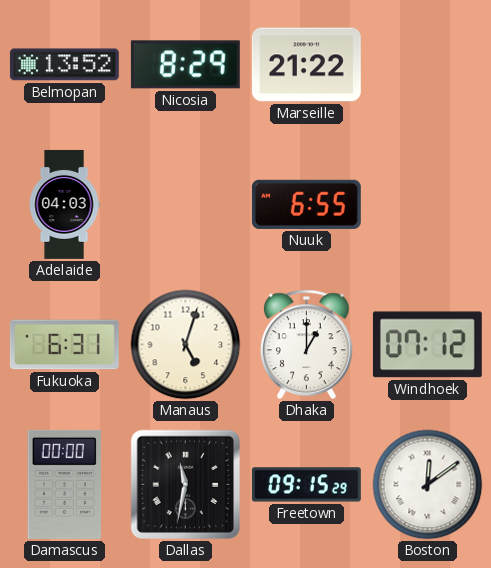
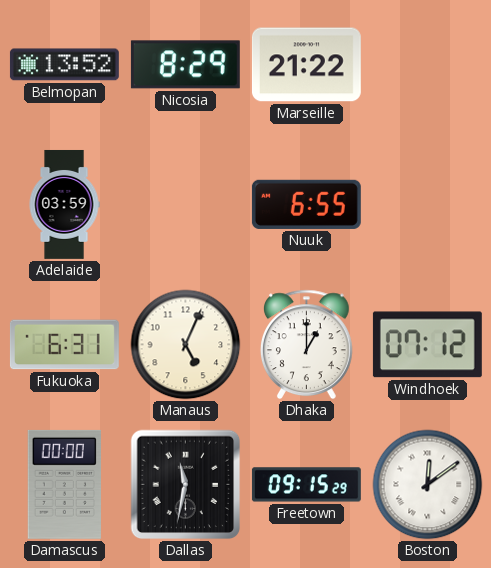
Adelaide: 04:03 -> 03:59 (64, 204)
Manaus: 5:03 -> 5:04 (186, 345)
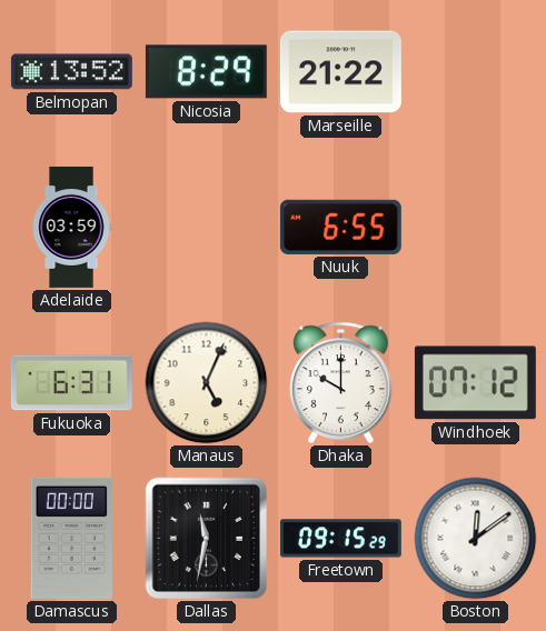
Dhaka: 1:00 -> 10:00 (340, 382)
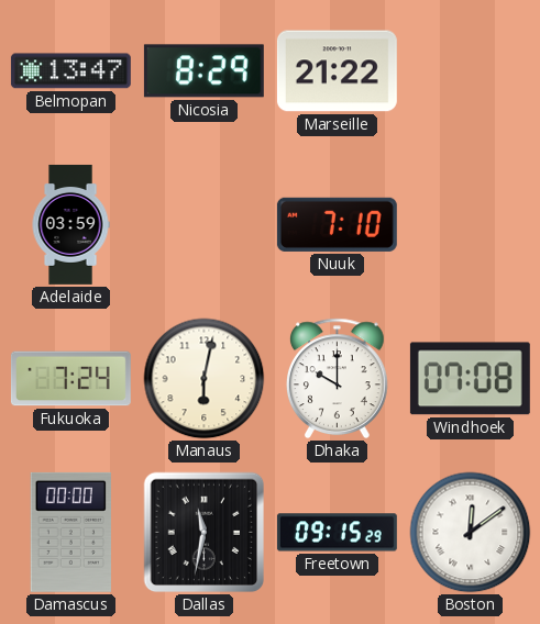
Belmopan: 13:52 -> 13:47 (70, 71)
Nuuk: 6:55 -> 7:10 (337, 224)
Fukuoka: 6:31 -> 7:24 (70, 379)
Manaus: 5:04 -> 6:02 (205, 379)
Windhoek: 07:12 -> 07:08 (470, 379)
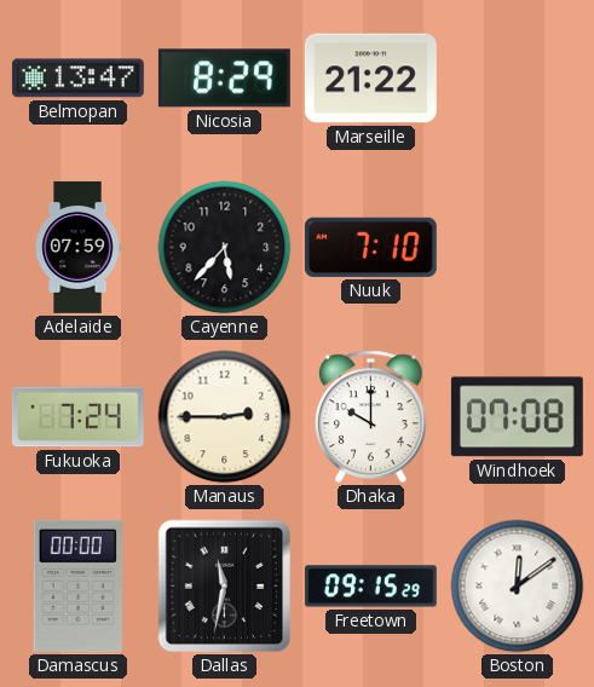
Adelaide: 03:59 -> 07:59 (77, 247)
Cayenne: none -> 5:37 (225, 248)
Manaus: 6:02 -> 2:45 (225, 417)
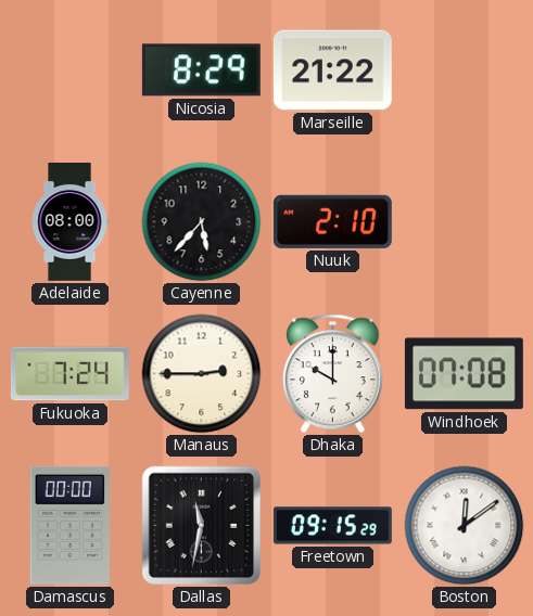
Belmopan: 13:47 -> none (77, 79)
Adelaide: 07:59 -> 08:00 (69, 221)
Nuuk: 7:10 -> 2:10 (332, 221)
